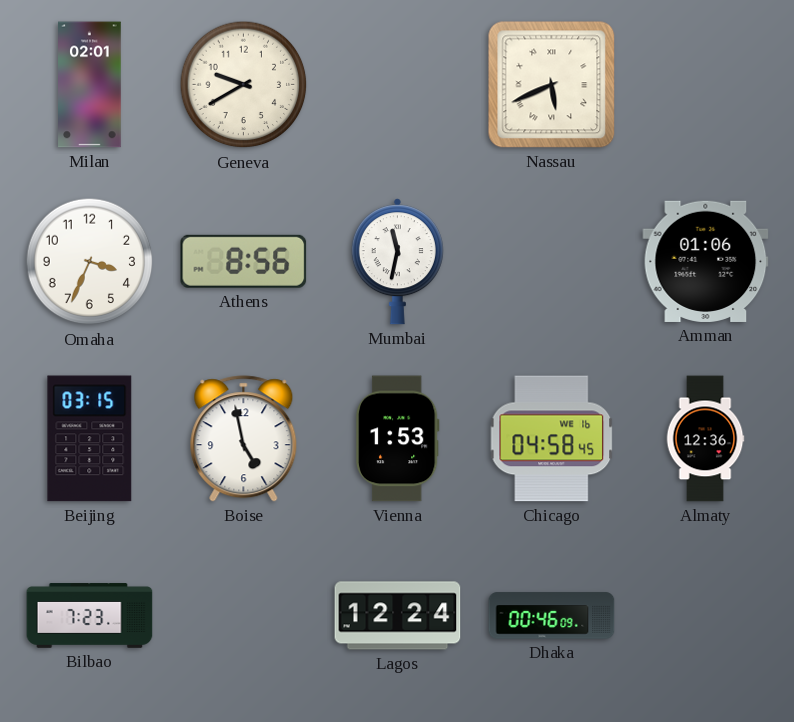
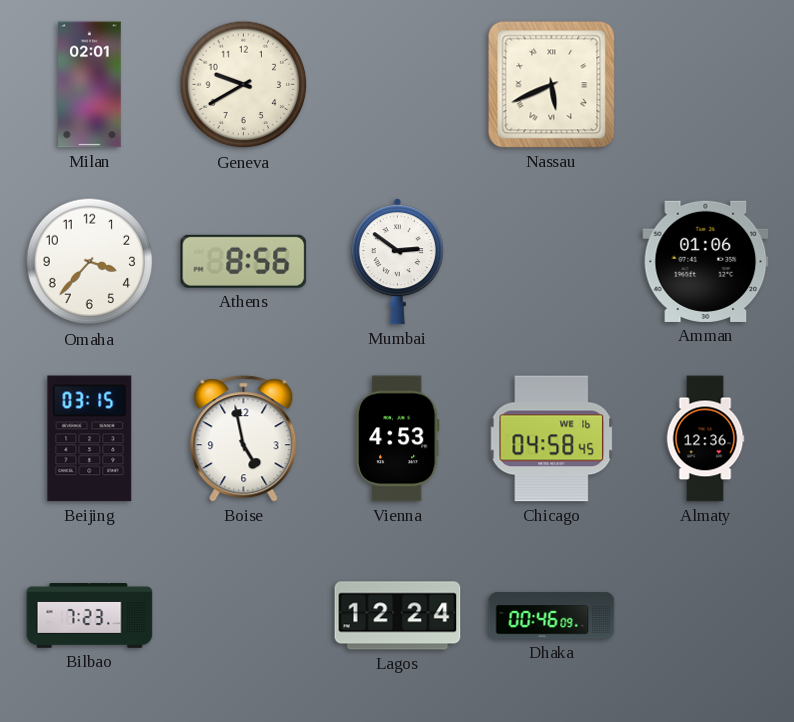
Omaha: 3:34 -> 3:37 (90, 262)
Mumbai: 11:32 -> 2:51 (397, 262)
Vienna: 1:53 -> 4:53 (397, 439)
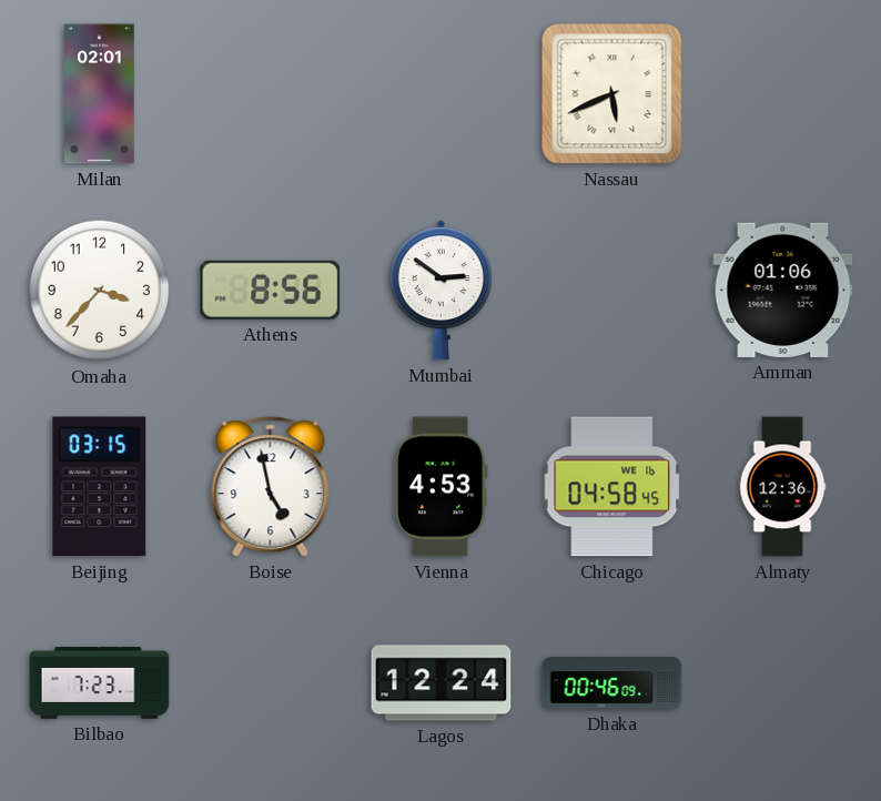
Geneva: 9:40 -> none (244, 85)
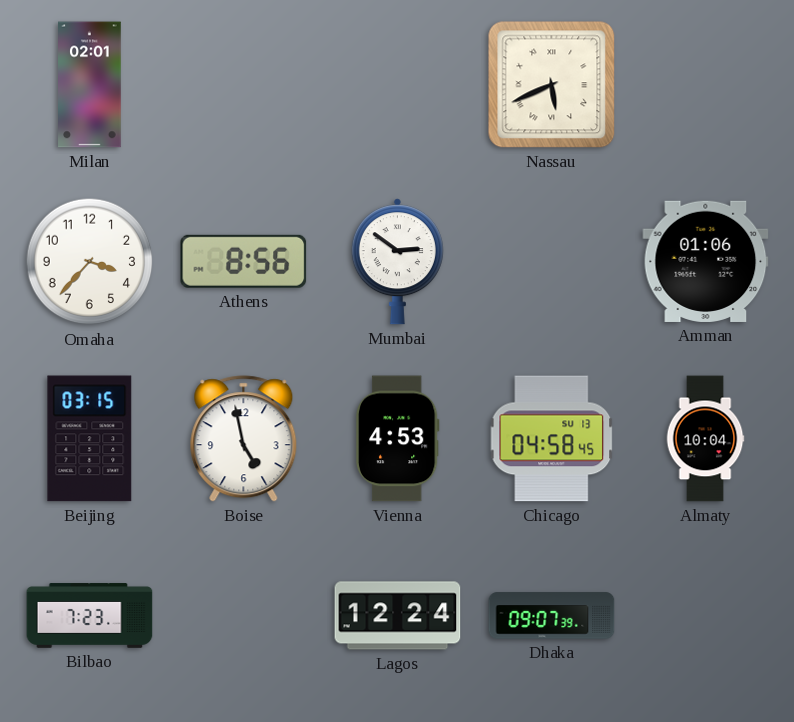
Chicago date: WE 16 -> SU 13 (552, 439)
Almaty: 12:36 -> 10:04 (705, 439)
Dhaka: 00:46 -> 09:07 (552, 616)
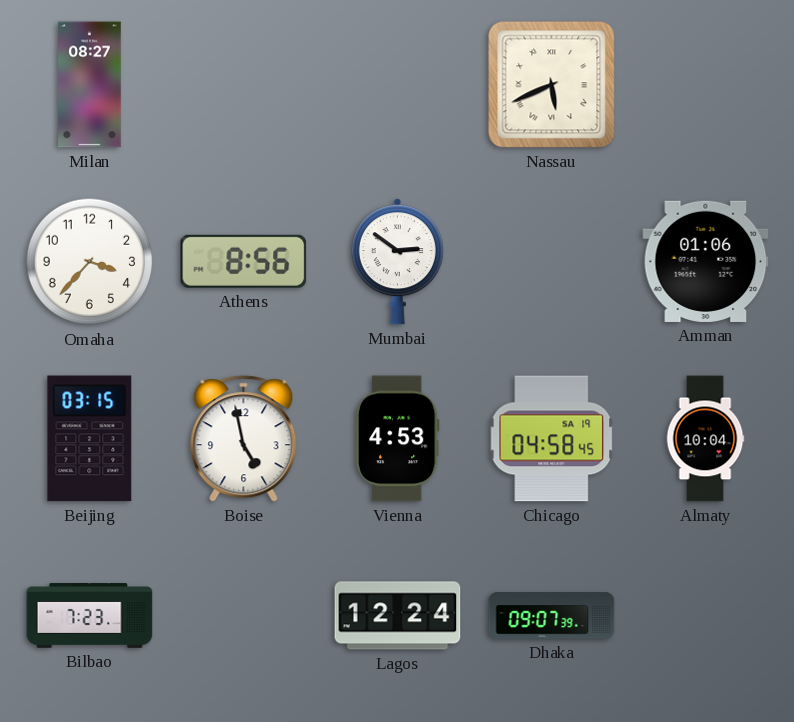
Milan: 02:01 -> 08:27 (90, 85)
Chicago date: SU 13 -> SA 19 (552, 439)
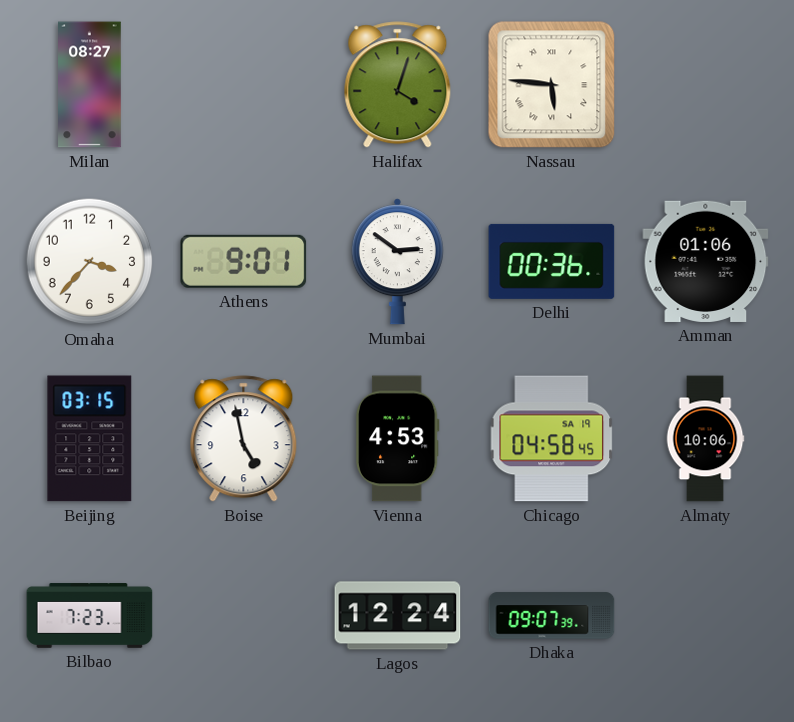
Halifax: none -> 4:03 (398, 85)
Nassau: 5:41 -> 5:46 (552, 85)
Athens: 8:56 -> 9:01 (244, 261)
Delhi: none -> 00:36 (552, 261)
Almaty: 10:04 -> 10:06 (705, 439)
